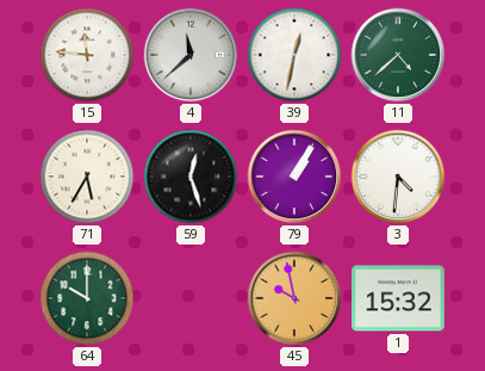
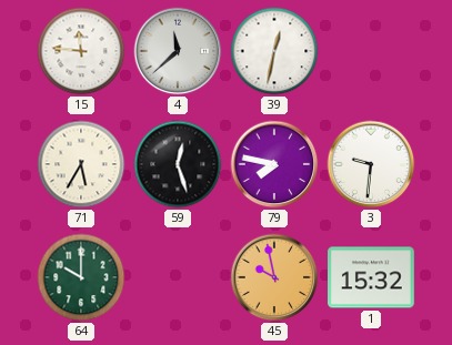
11: 4:38 -> none (398, 55)
79: 1:05 -> 7:47 (274, 164)
3: 4:31 -> 9:31 (371, 164)
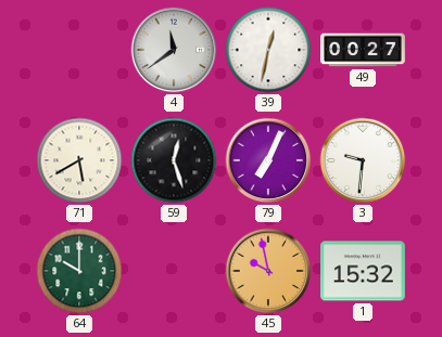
15: 11:46 -> none (81, 51)
4: 11:38 -> 11:39 (174, 50)
49: none -> 00:27 (364, 50)
71: 5:35 -> 5:40 (79, 160)
79: 7:47 -> 7:04 (268, 160)
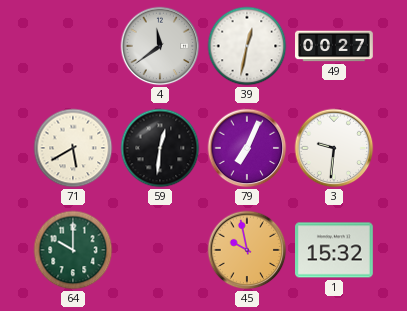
59: 12:27 -> 12:31 (160, 148)
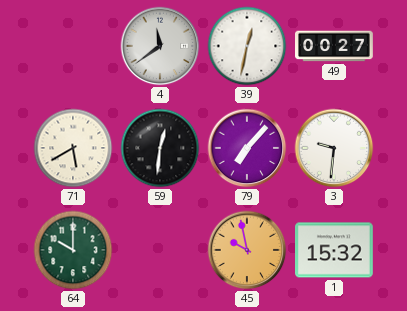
79: 7:04 -> 7:07 (247, 148)
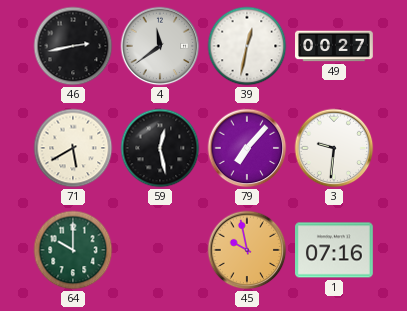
46: none -> 2:43 (73, 46)
59: 12:31 -> 12:28 (160, 148)
1: 15:32 -> 07:16 (335, 250)
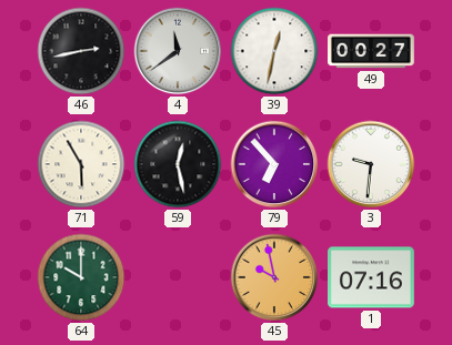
71: 5:40 -> 5:55 (81, 164)
79: 7:07 -> 6:53 (274, 164)
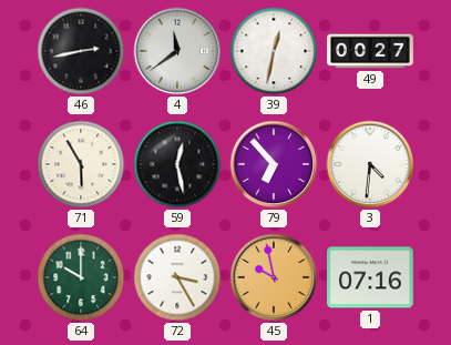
3: 9:31 -> 4:31 (370, 164)
72: none -> 3:25 (177, 277)
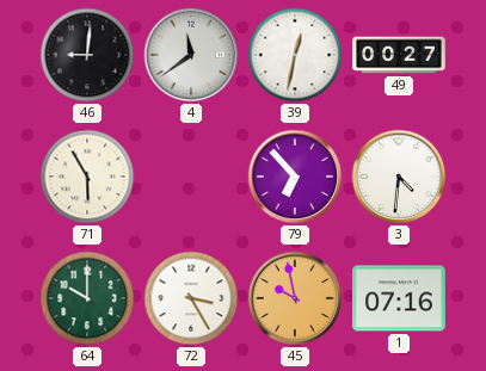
46: 2:43 -> 9:01 (87, 55)
59: 12:28 -> none (177, 164)
